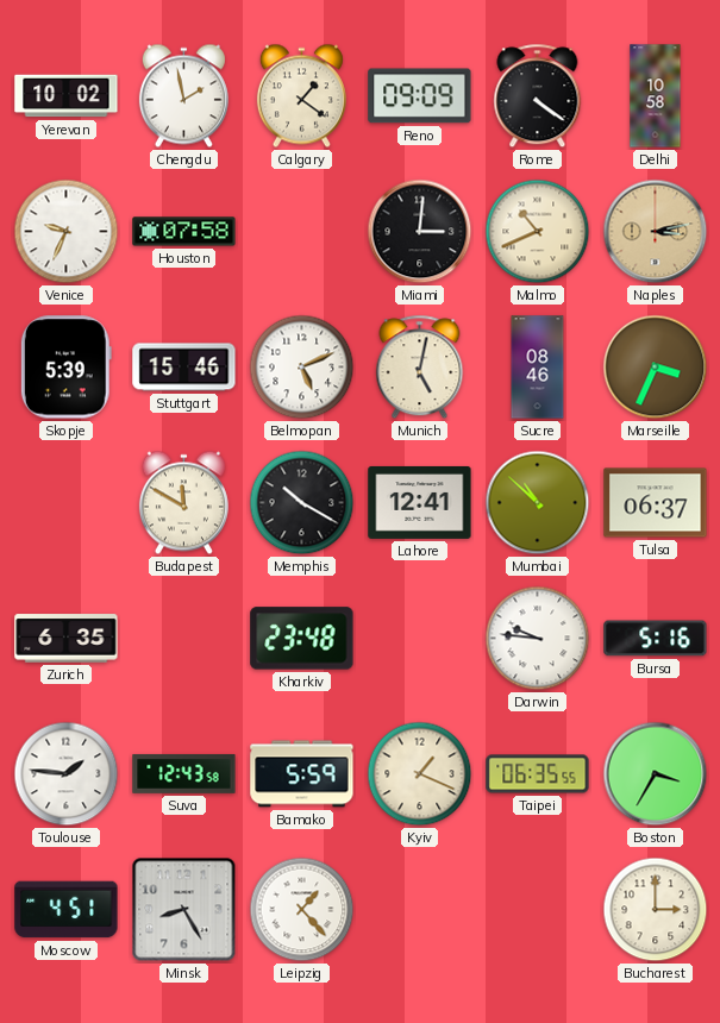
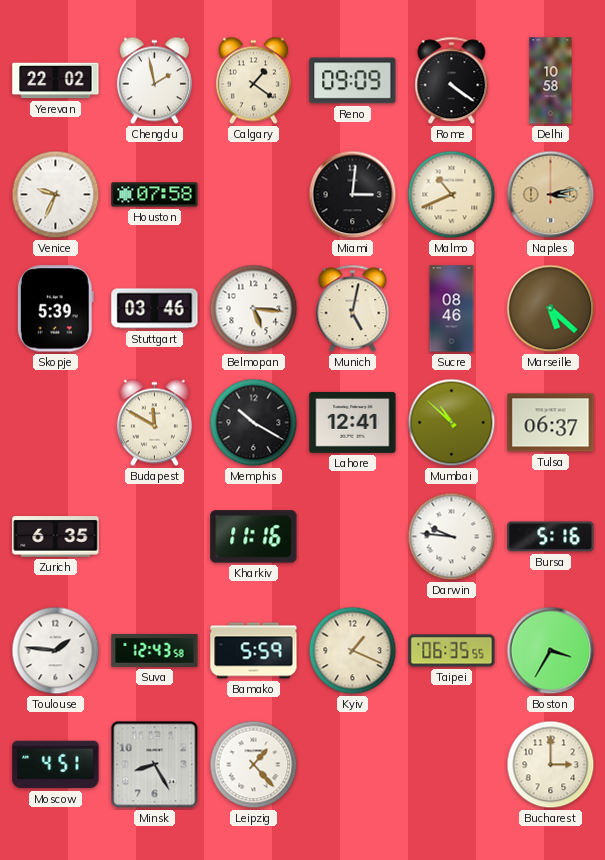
Yerevan: 10:02 -> 22:02 (56, 81)
Stuttgart: 15:46 -> 03:46 (155, 309)
Belmopan: 5:11 -> 5:16 (254, 309)
Marseille: 3:34 -> 5:22 (551, 309)
Kharkiv: 23:48 -> 11:16 (254, 537)
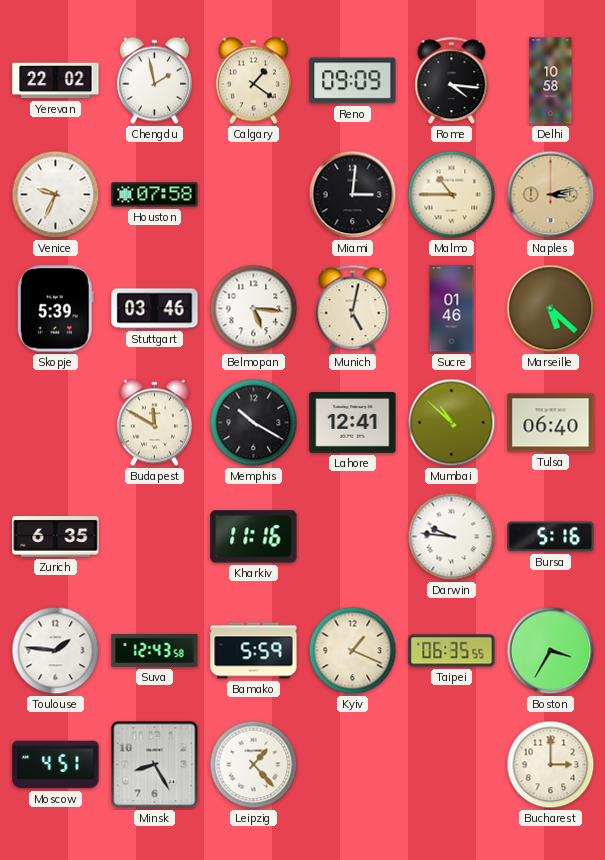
Rome: 4:21 -> 4:16 (452, 81)
Malmo: 10:41 -> 10:45 (452, 195)
Sucre: 08:46 -> 01:46 (452, 309)
Tulsa: 06:37 -> 06:40 (551, 423)
